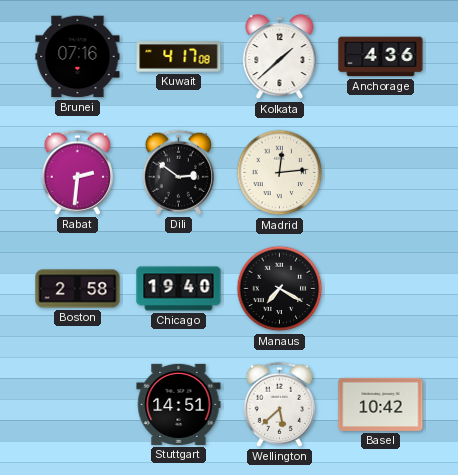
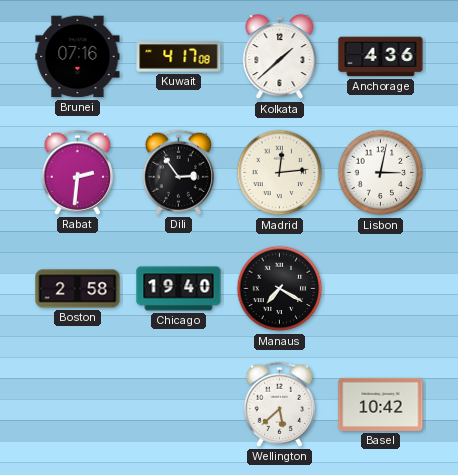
Dili: 2:51 -> 2:54 (178, 172)
Lisbon: none -> 3:02 (381, 173)
Stuttgart: 14:51 -> none (179, 404)
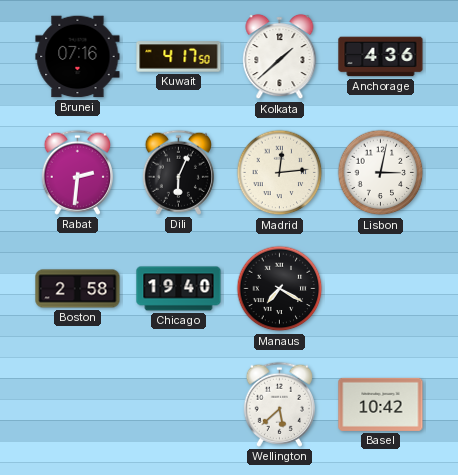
Kuwait: 4:17:08 -> 4:17:50 (179, 57)
Dili: 2:54 -> 6:04 (178, 172)
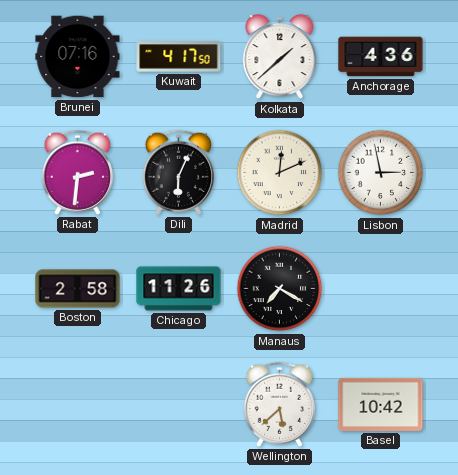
Madrid: 12:14 -> 12:11 (280, 173)
Lisbon: 3:02 -> 2:58 (381, 173)
Chicago: 19:40 -> 11:26 (179, 289)
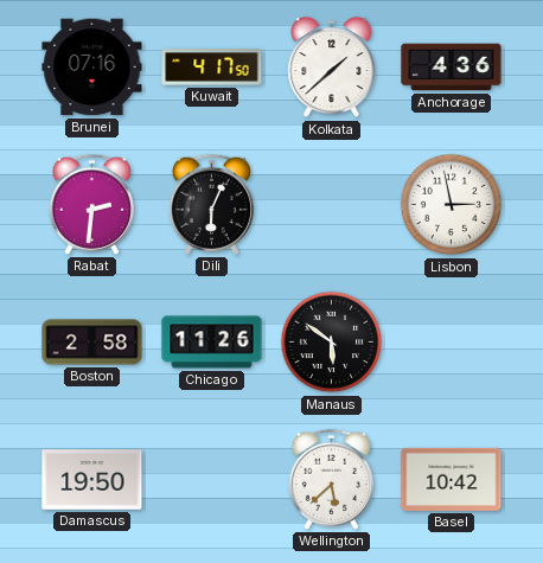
Madrid: 12:11 -> none (280, 173)
Manaus: 7:20 -> 5:51 (332, 343)
Damascus: none -> 19:50 (92, 480)
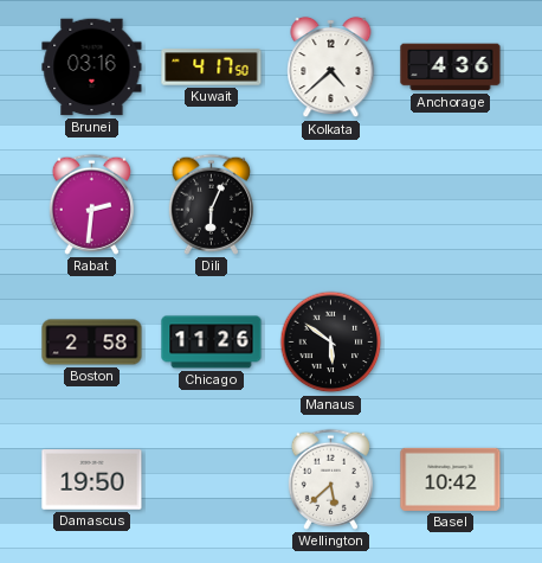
Brunei: 07:16 -> 03:16 (92, 68)
Kolkata: 1:38 -> 4:38 (331, 68)
Lisbon: 2:58 -> none (452, 205)
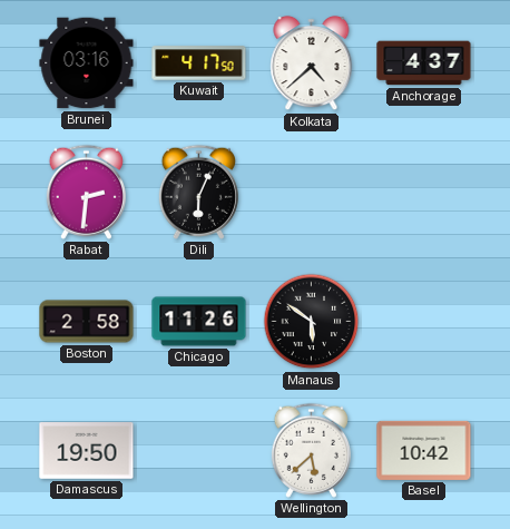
Anchorage: 4:36 -> 4:37 (424, 63)
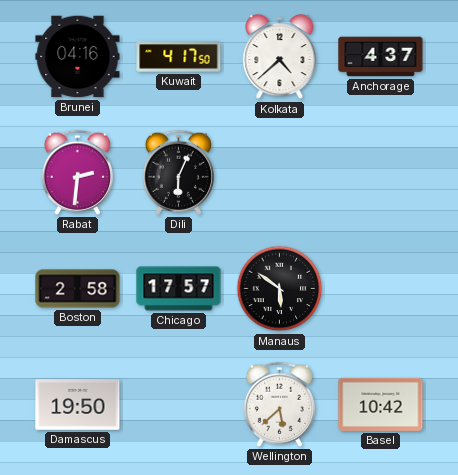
Brunei: 03:16 -> 04:16 (78, 57)
Chicago: 11:26 -> 17:57 (179, 289)
